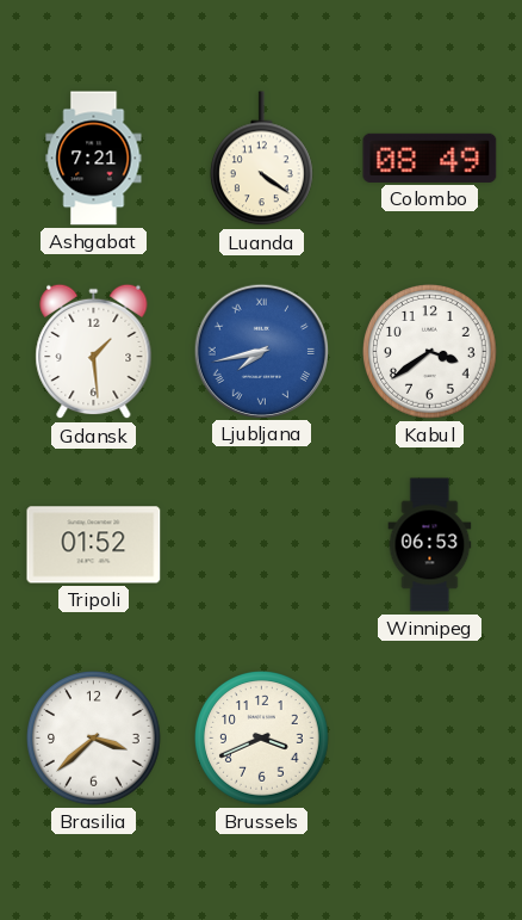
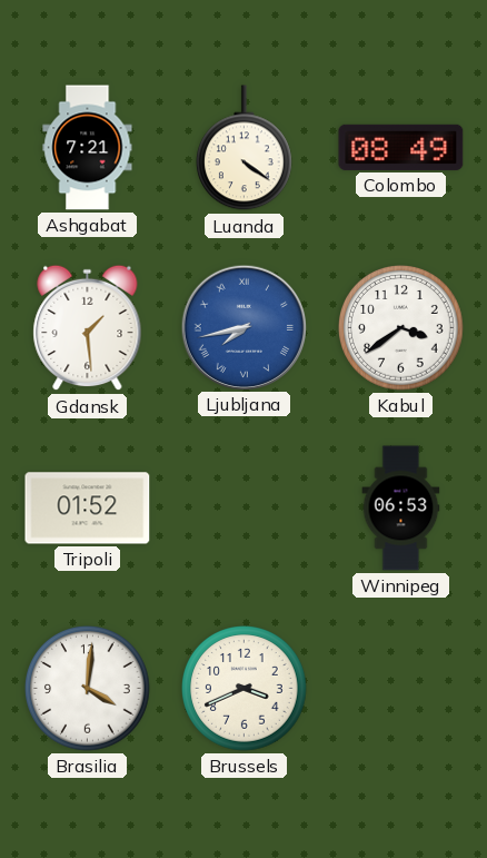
Brasilia: 3:38 -> 4:01 (88, 689)
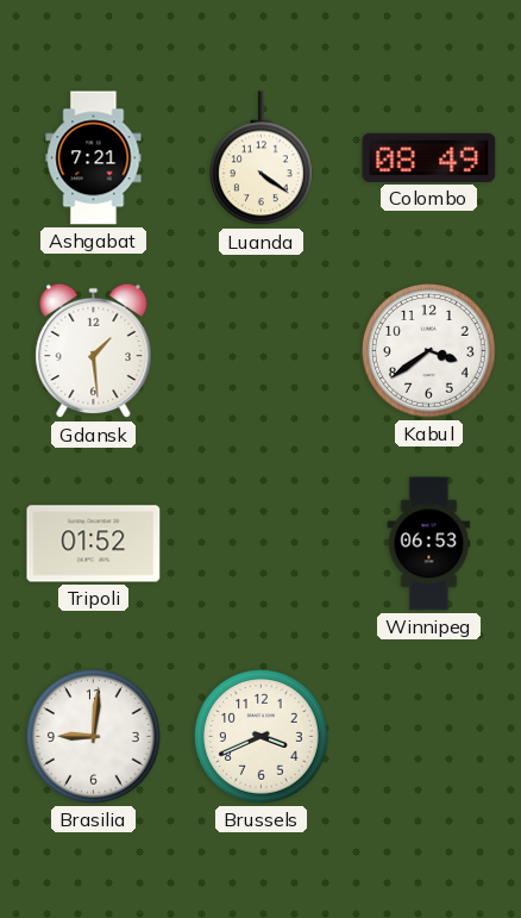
Ljubljana: 7:43 -> none (244, 327)
Brasilia: 4:01 -> 9:01 (94, 737)
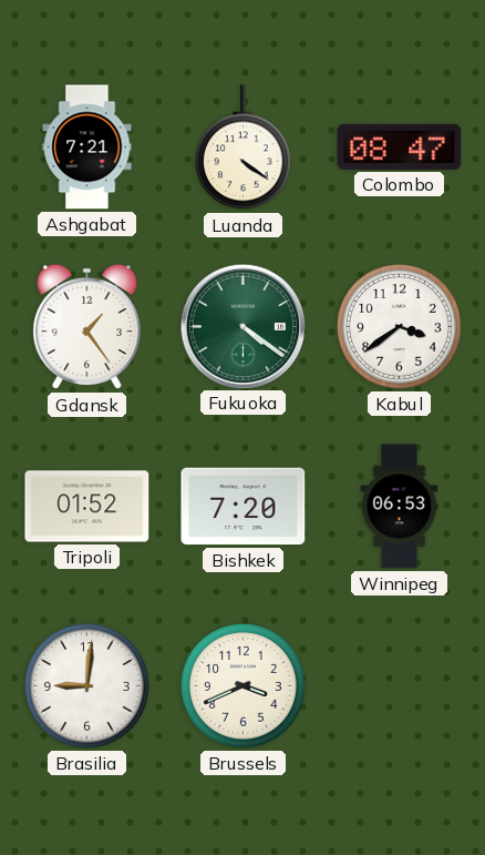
Colombo: 08:49 -> 08:47 (400, 146)
Gdansk: 1:29 -> 1:24 (87, 327)
Fukuoka: none -> 4:21 (242, 326)
Bishkek: none -> 7:20 (244, 507)
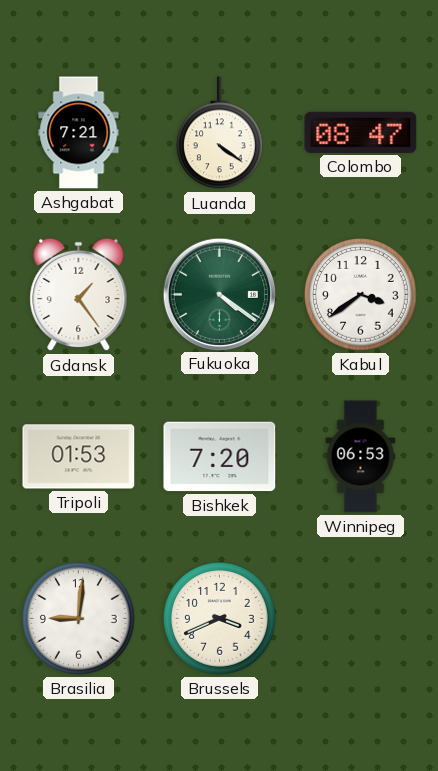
Tripoli: 01:52 -> 01:53 (79, 457)
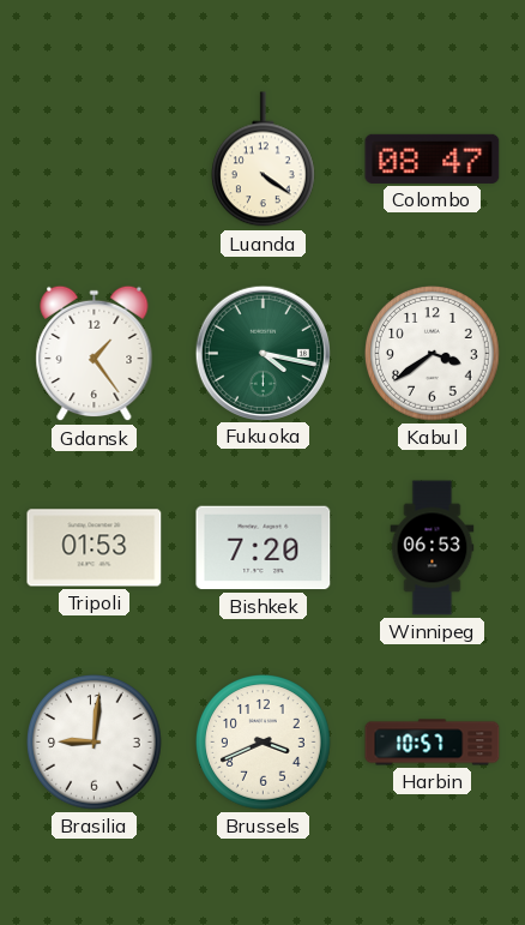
Ashgabat: 7:21 -> none (79, 133)
Fukuoka: 4:21 -> 4:17 (262, 353)
Harbin: none -> 10:57 (433, 743)
